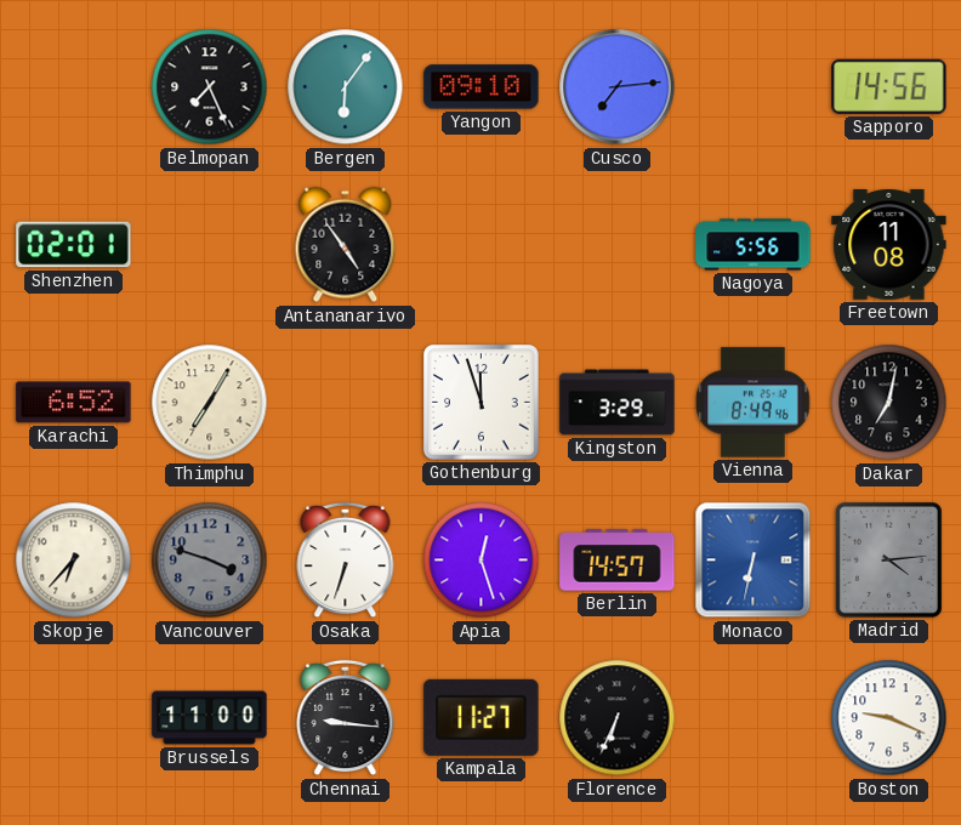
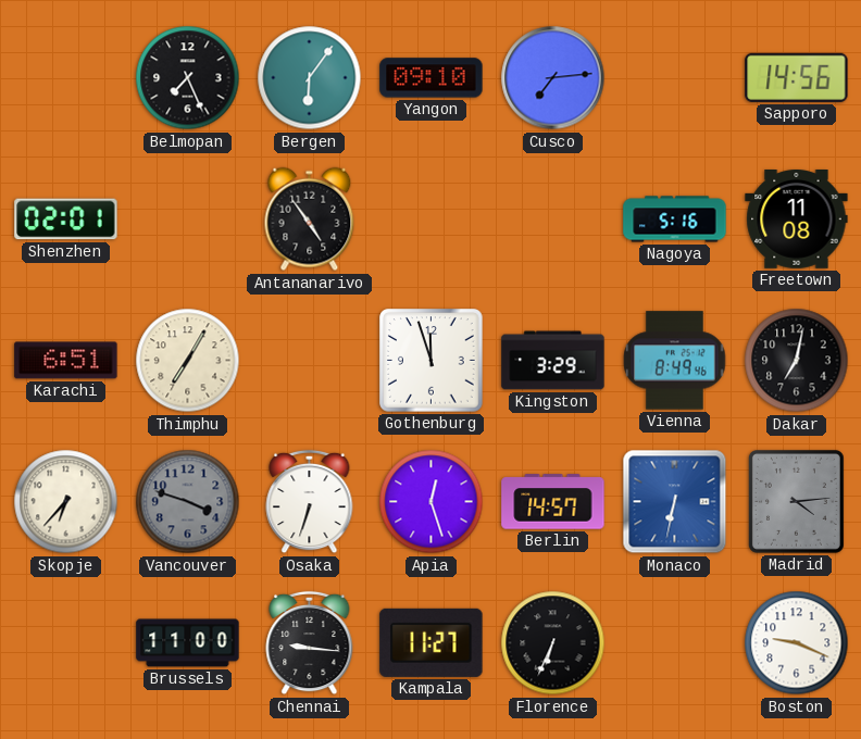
Nagoya: 5:56 -> 5:16 (675, 220)
Karachi: 6:52 -> 6:51 (66, 361)
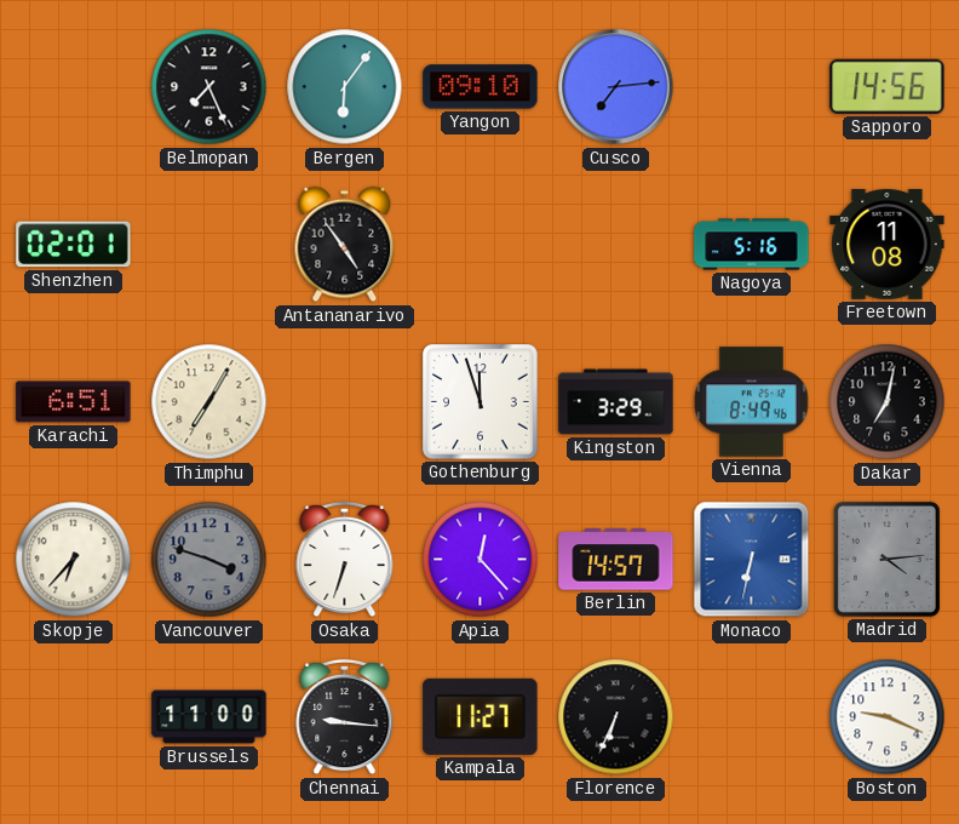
Apia: 12:27 -> 12:23 (481, 560)
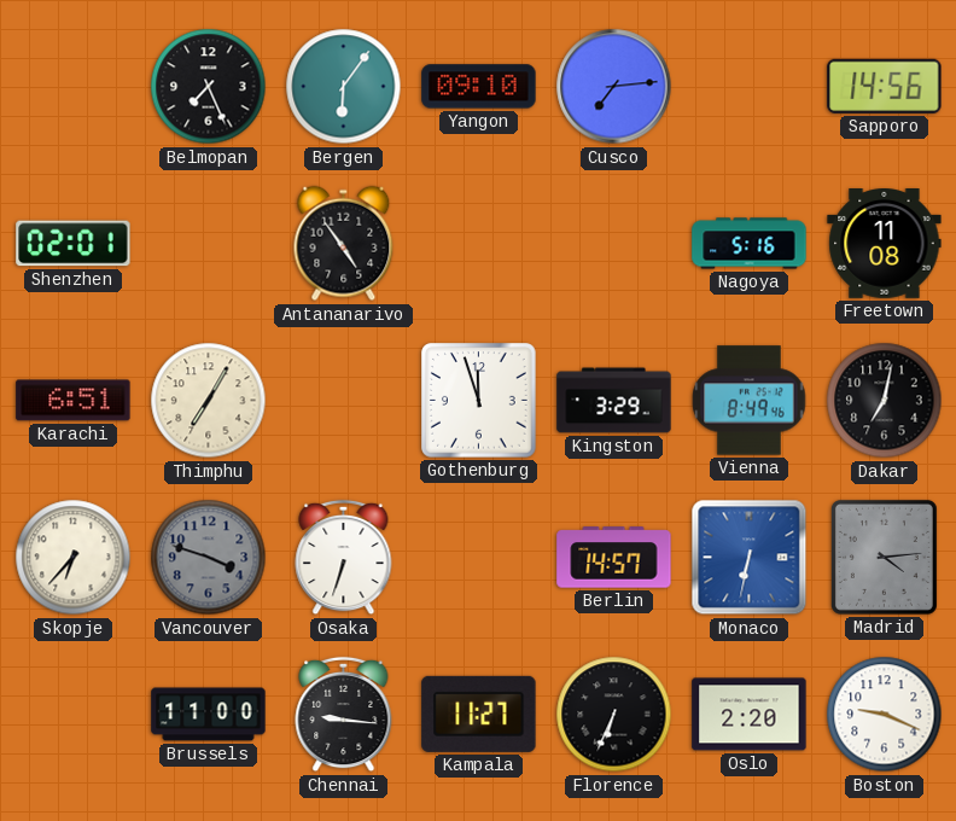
Apia: 12:23 -> none (481, 560)
Oslo: none -> 2:20 (750, 715)
